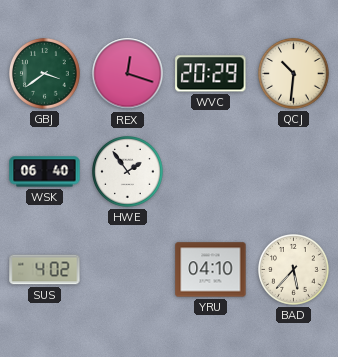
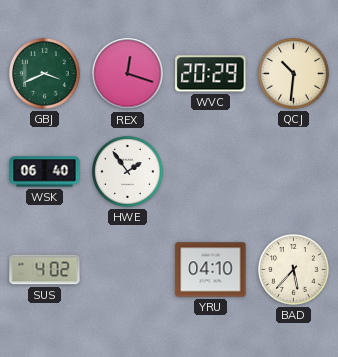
GBJ: 3:39 -> 3:41 (45, 74)
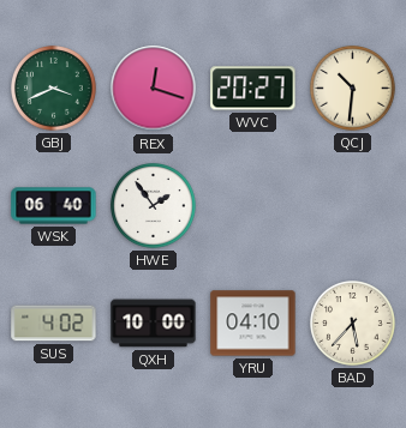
WVC: 20:29 -> 20:27 (253, 89)
QXH: none -> 10:00 (154, 324)
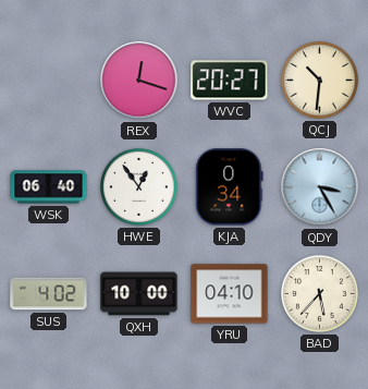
GBJ: 3:41 -> none (54, 89)
HWE: 1:54 -> 12:54 (139, 187)
KJA: none -> 0:34 (230, 187)
QDY: none -> 3:25 (320, 187)
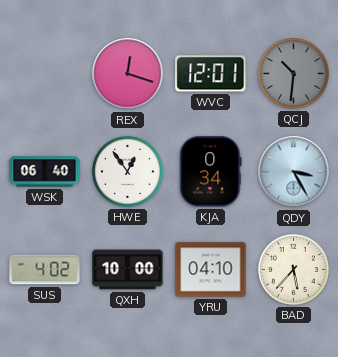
WVC: 20:27 -> 12:01 (211, 74)
QCJ dial: cream -> grey (294, 74)
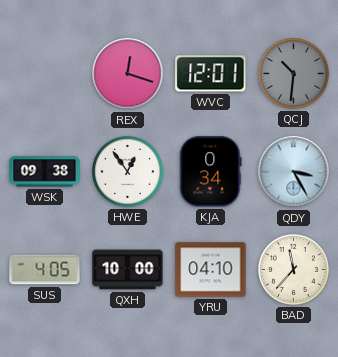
WSK: 06:40 -> 09:38 (45, 172)
SUS: 4:02 -> 4:05 (45, 270)
BAD: 5:37 -> 11:37 (294, 270)
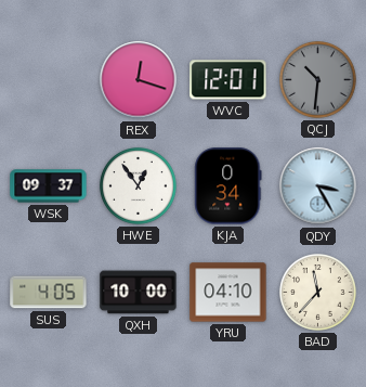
WSK: 09:38 -> 09:37 (49, 186)
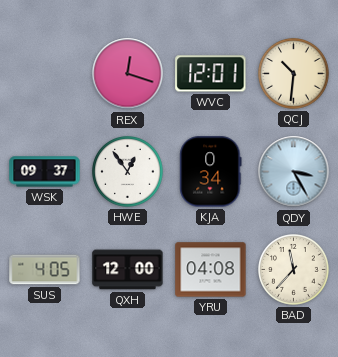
QCJ dial: grey -> cream (294, 74)
QXH: 10:00 -> 12:00 (128, 270)
YRU: 04:10 -> 04:08 (211, 270)
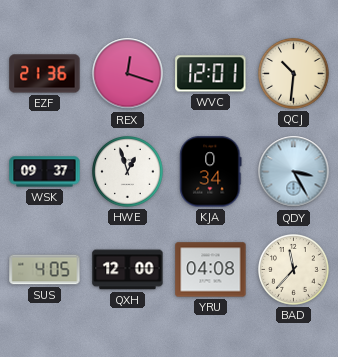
EZF: none -> 21:36 (45, 74)
HWE: 12:54 -> 12:57 (128, 172)
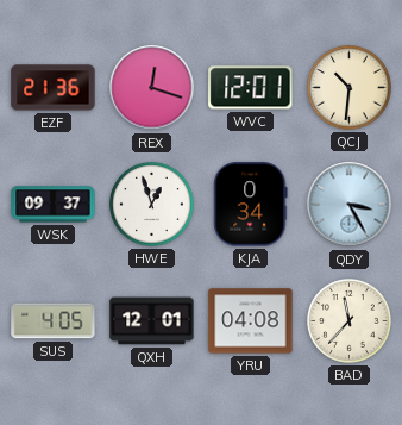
QXH: 12:00 -> 12:01 (152, 321)
